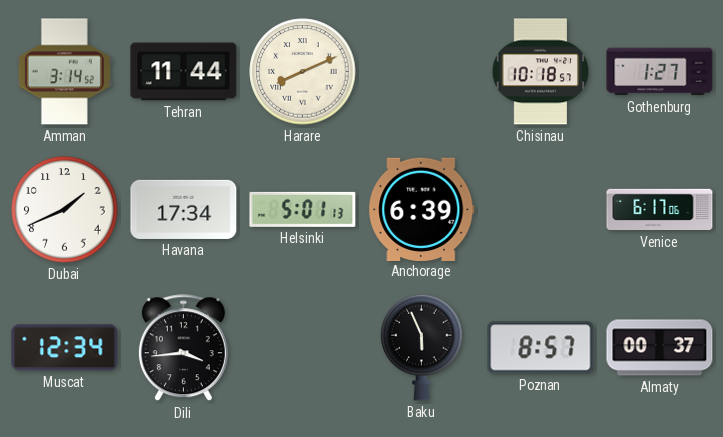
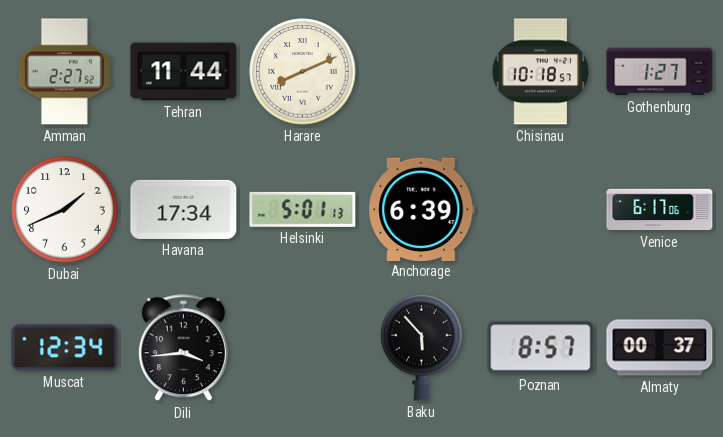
Amman: 3:14 -> 2:27 (64, 72)
Baku: 5:56 -> 5:53 (422, 347)
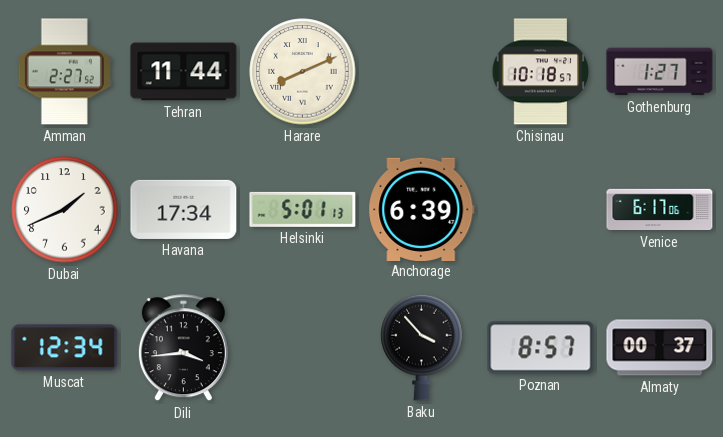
Baku: 5:53 -> 3:53 (422, 347)
